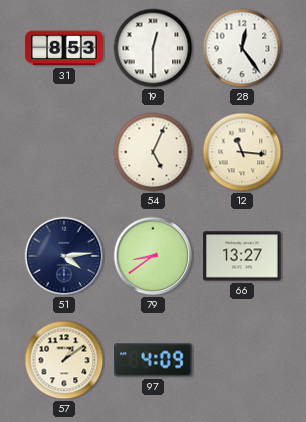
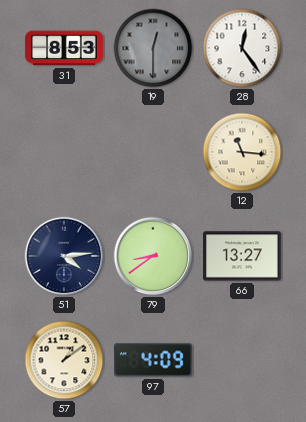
19 dial: white -> grey (153, 48)
54: 5:04 -> none (153, 152)
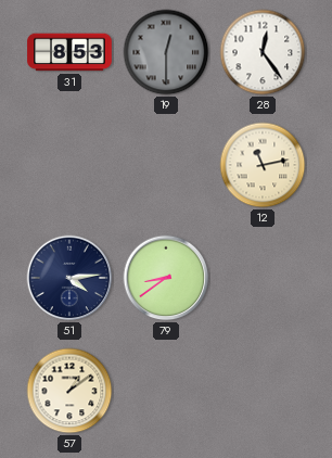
12: 11:16 -> 11:13 (263, 165)
66: 13:27 -> none (242, 256)
97: 4:09 -> none (153, 360)
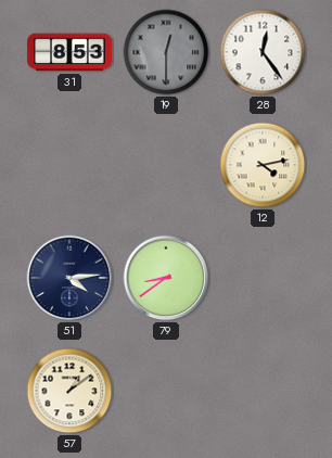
12: 11:13 -> 4:13 (263, 165)
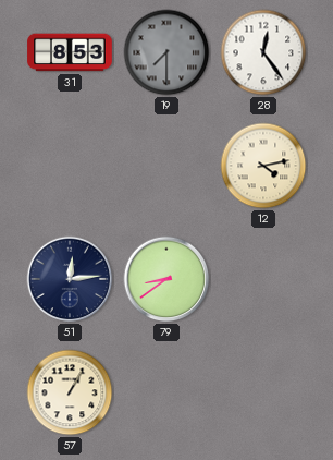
19: 12:30 -> 7:30 (166, 52)
51: 4:14 -> 12:14 (70, 279)
57: 1:09 -> 1:05 (70, 392)
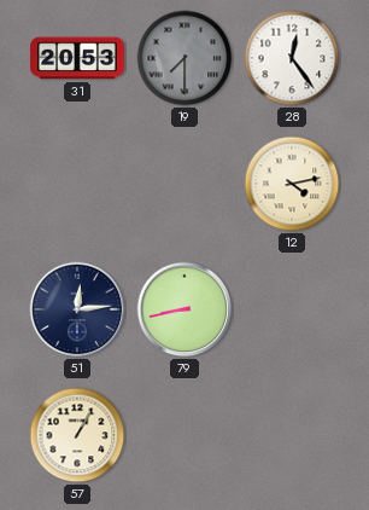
31: 8:53 -> 20:53 (77, 58)
79: 8:39 -> 8:43 (184, 309)
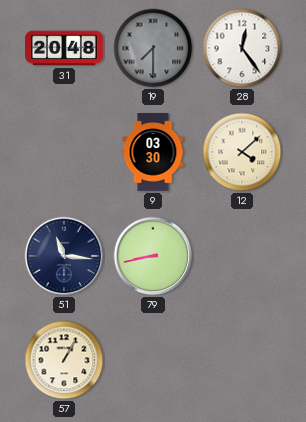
31: 20:53 -> 20:48 (64, 48)
9: none -> 03:30 (153, 152)
12: 4:13 -> 4:08 (242, 152)
51: 12:14 -> 11:16 (64, 256)
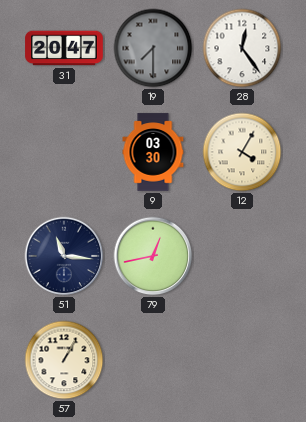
31: 20:48 -> 20:47 (64, 48)
12: 4:08 -> 4:05 (242, 152)
79: 8:43 -> 12:43 (153, 256)
